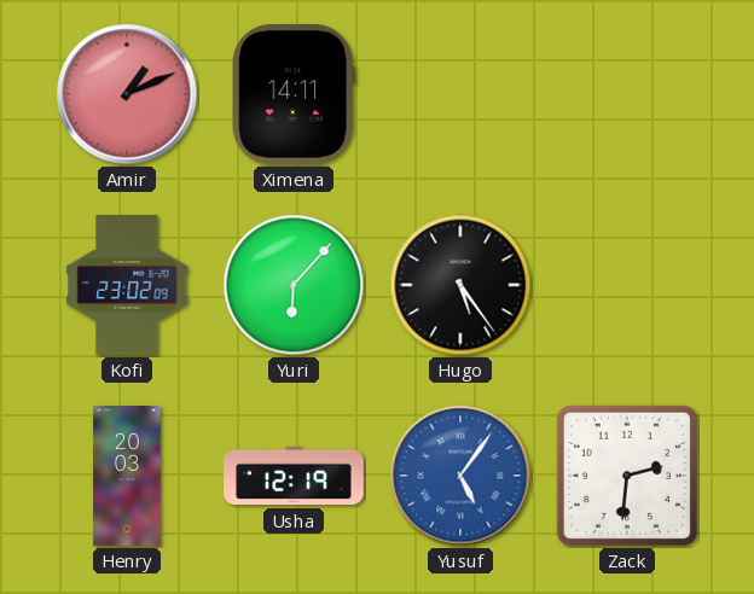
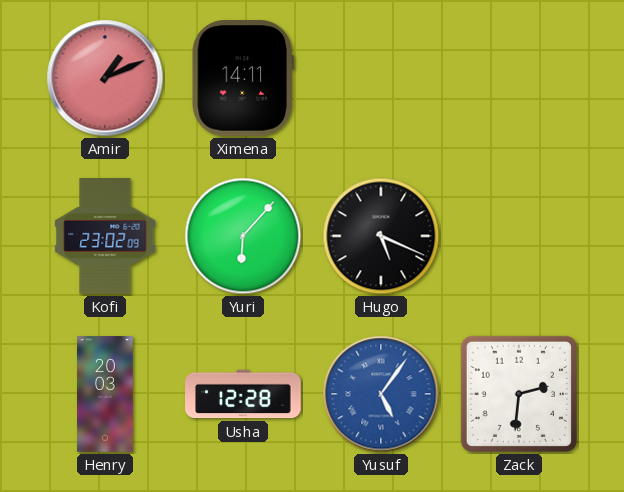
Hugo: 5:24 -> 5:19 (381, 236)
Usha: 12:19 -> 12:28 (243, 394)
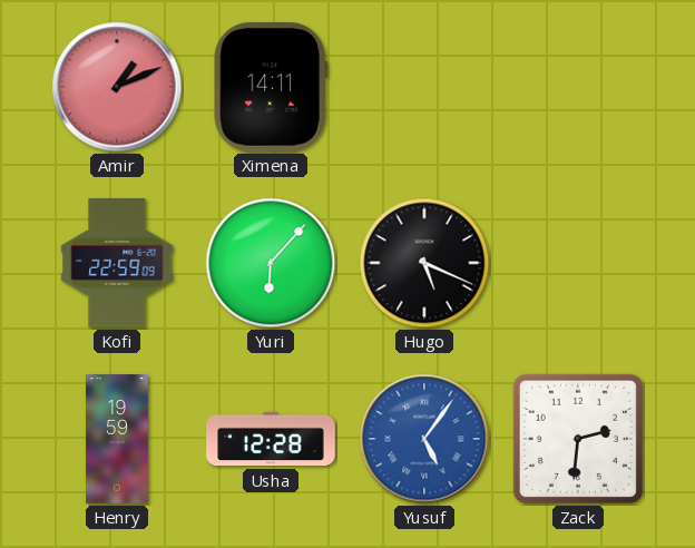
Kofi: 23:02 -> 22:59 (117, 263)
Henry: 20:03 -> 19:59 (117, 439)
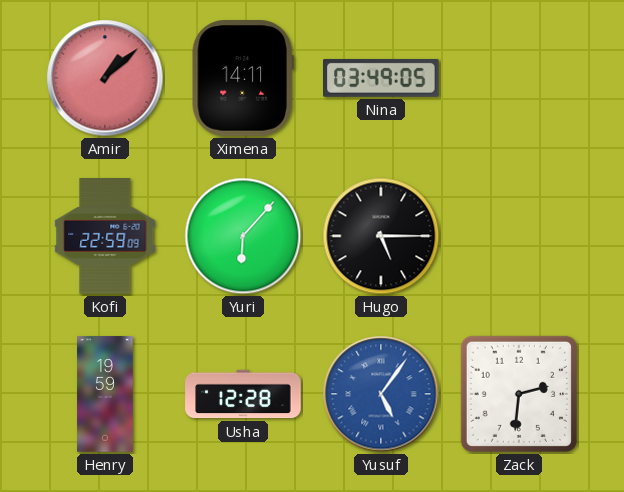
Amir: 1:11 -> 1:08 (105, 78)
Nina: none -> 03:49 (382, 78)
Hugo: 5:19 -> 5:15 (381, 236)
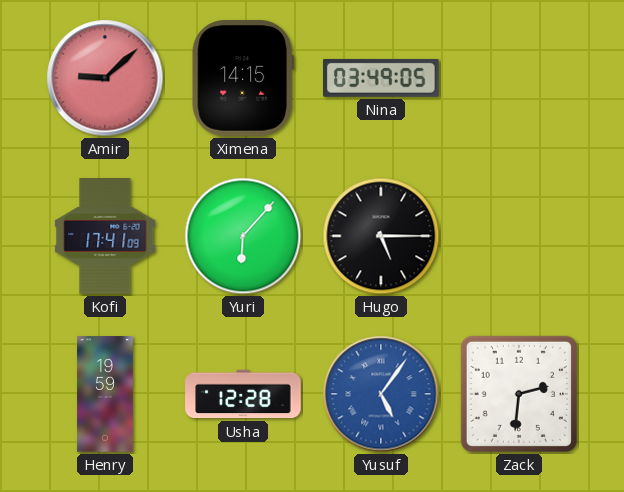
Amir: 1:08 -> 9:08 (105, 78)
Ximena: 14:11 -> 14:15 (243, 78)
Kofi: 22:59 -> 17:41 (105, 236)
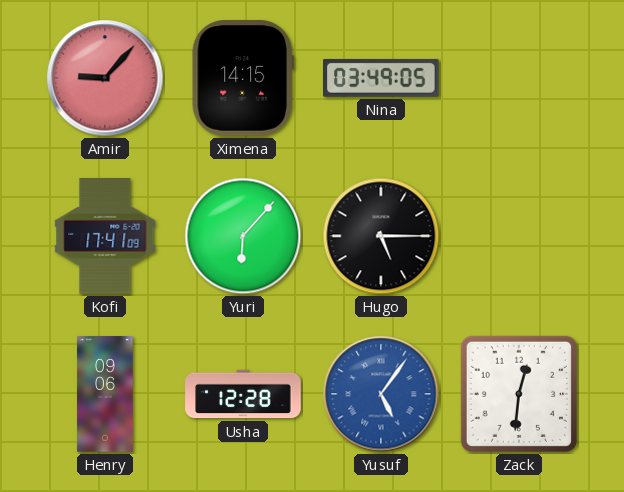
Amir: 9:08 -> 9:07 (105, 78)
Henry: 19:59 -> 09:06 (105, 394)
Zack: 2:31 -> 12:31 (519, 394)
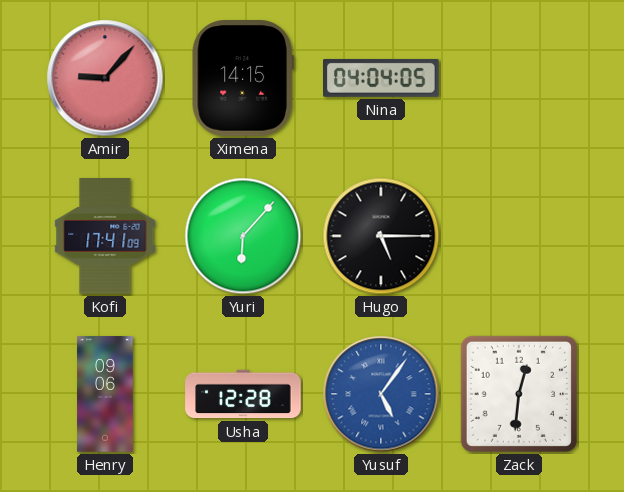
Nina: 03:49 -> 04:04 (382, 78)
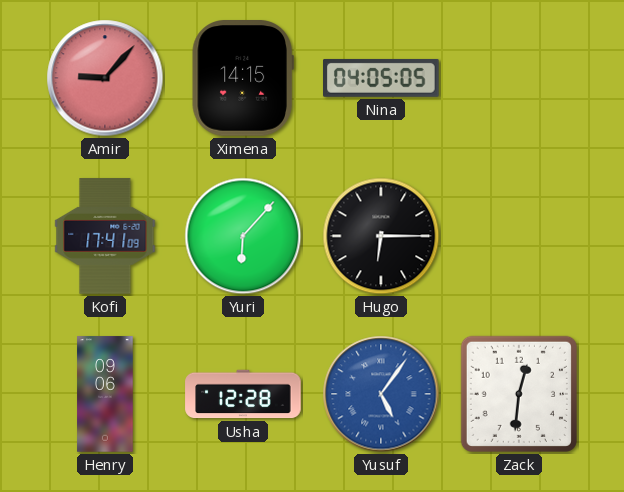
Nina: 04:04 -> 04:05 (382, 78)
Hugo: 5:15 -> 6:15 (381, 236)
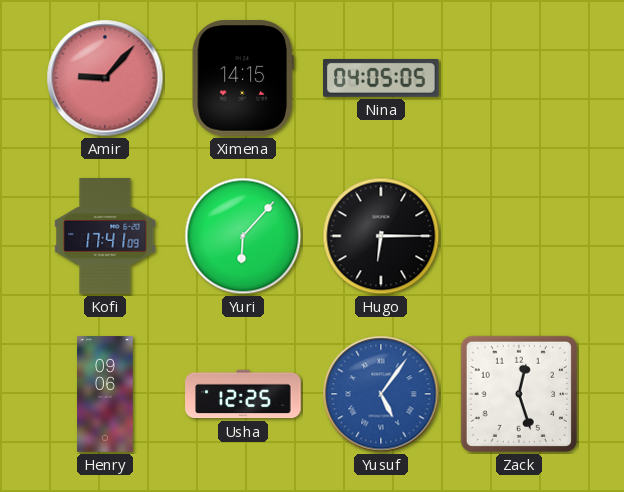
Usha: 12:28 -> 12:25 (243, 394)
Zack: 12:31 -> 12:27 (519, 394)
